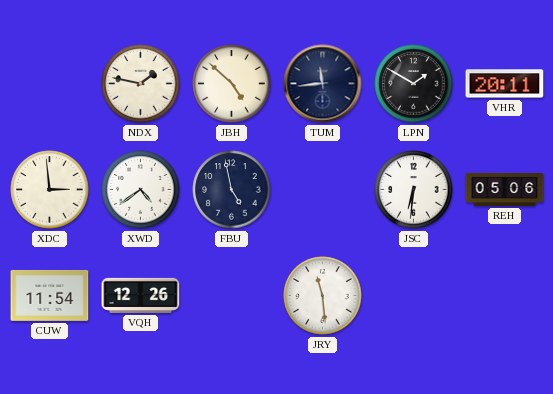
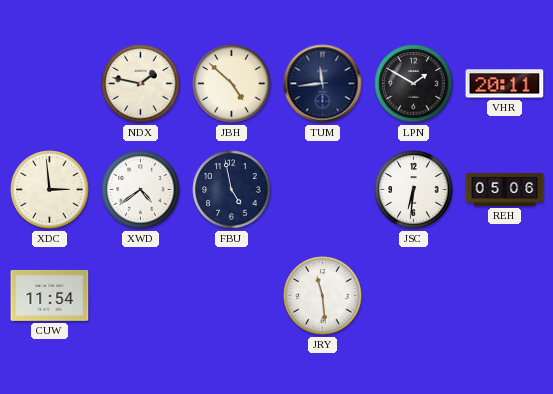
VQH: 12:26 -> none (141, 295)
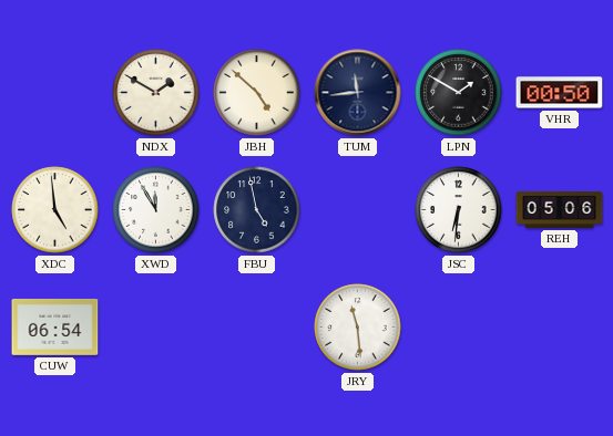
NDX: 1:47 -> 1:50 (156, 93)
VHR: 20:11 -> 00:50 (560, 93)
XDC: 2:59 -> 4:59 (55, 210)
XWD: 4:39 -> 11:55 (156, 210)
CUW: 11:54 -> 06:54 (55, 328)
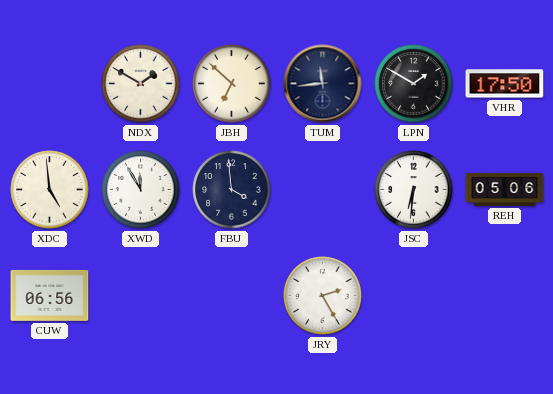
JBH: 4:52 -> 6:52 (232, 84)
VHR: 00:50 -> 17:50 (505, 84)
FBU: 4:58 -> 3:59 (232, 190)
CUW: 06:54 -> 06:56 (50, 296)
JRY: 11:29 -> 2:25 (323, 296)
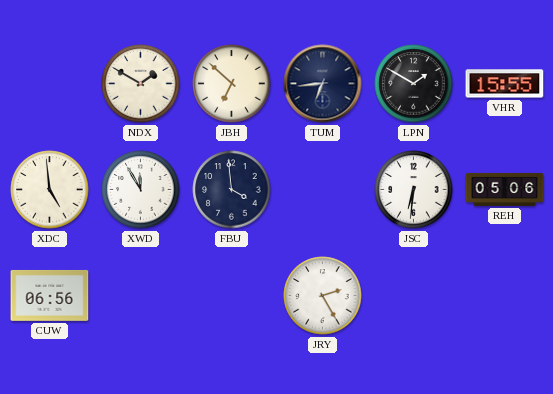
TUM: 11:44 -> 6:44 (323, 84)
VHR: 17:50 -> 15:55 (505, 84)
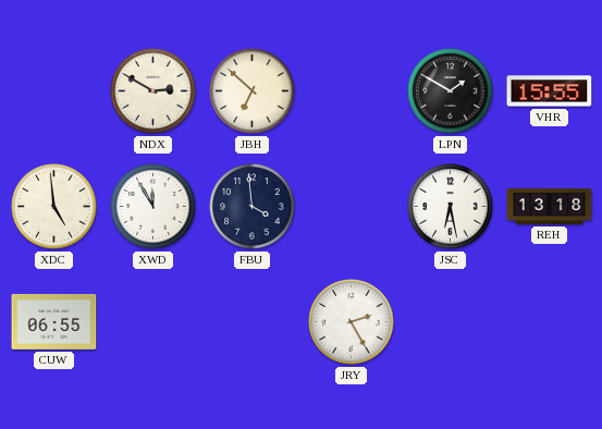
NDX: 1:50 -> 2:50 (153, 91)
TUM: 6:44 -> none (323, 84)
JSC: 6:31 -> 6:28 (451, 207)
REH: 05:06 -> 13:18 (550, 206)
CUW: 06:56 -> 06:55 (54, 322)
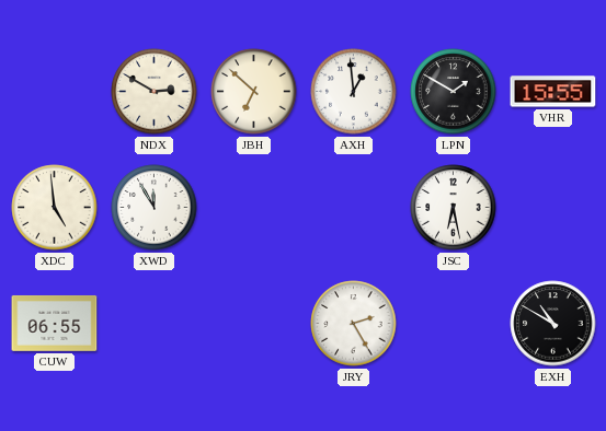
AXH: none -> 12:59 (354, 92)
FBU: 3:59 -> none (253, 207)
REH: 13:18 -> none (550, 206)
EXH: none -> 10:50 (553, 324)
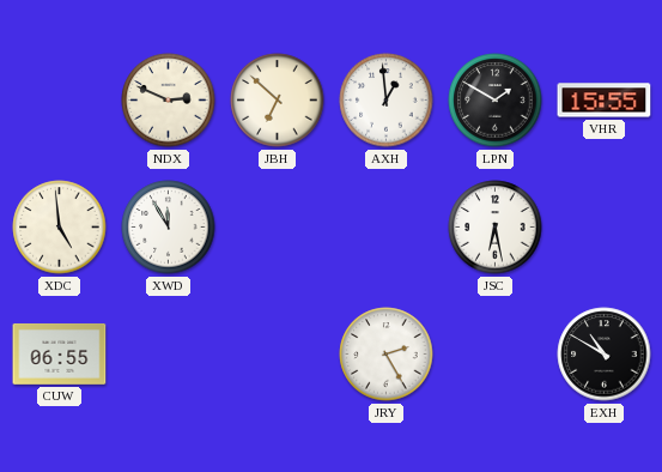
NDX: 2:50 -> 2:49 (169, 101)
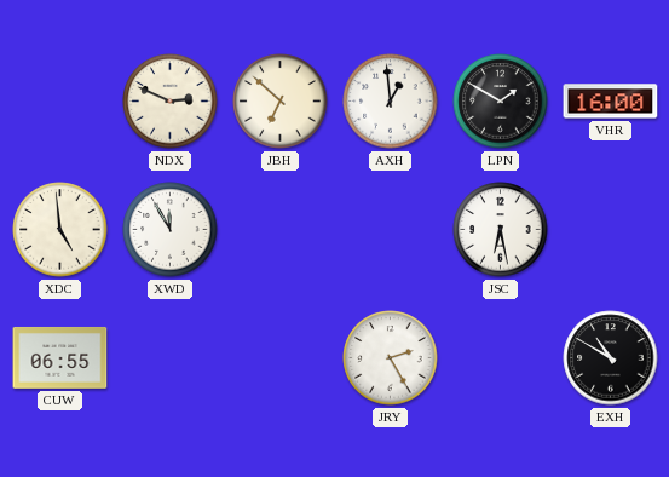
VHR: 15:55 -> 16:00 (611, 102)
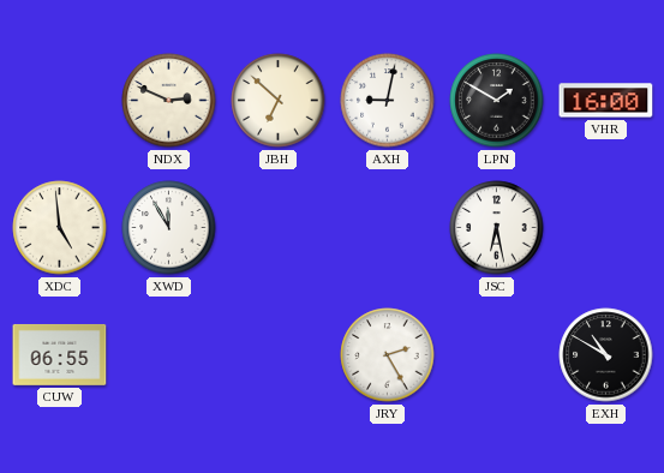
AXH: 12:59 -> 9:02 (388, 101)
